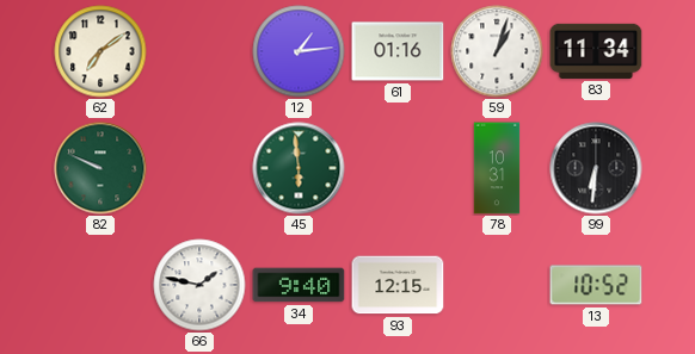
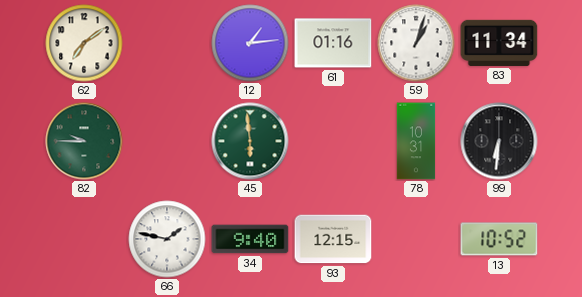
82: 9:49 -> 9:45 (84, 141)
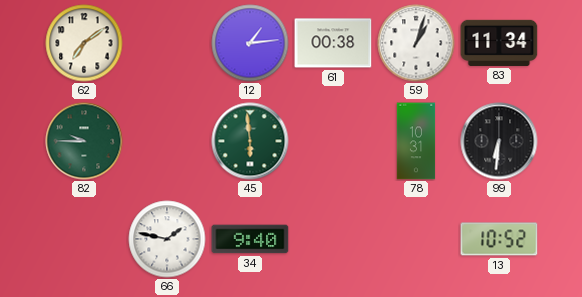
61: 01:16 -> 00:38 (333, 43)
93: 12:15 -> none (333, 239)
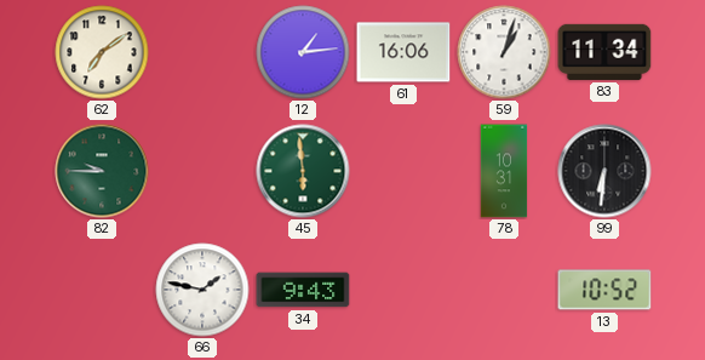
61: 00:38 -> 16:06 (403, 52)
34: 9:40 -> 9:43 (303, 290)
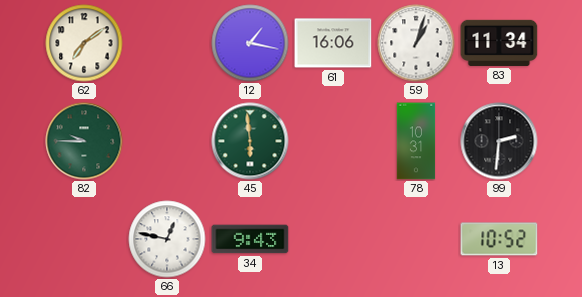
12: 1:14 -> 1:17 (250, 43)
99: 6:31 -> 2:31 (499, 141)
66: 1:47 -> 12:47 (167, 239)
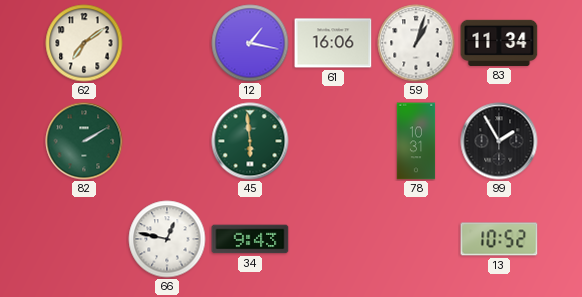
82: 9:45 -> 2:10 (84, 141)
99: 2:31 -> 1:55 (499, 141)
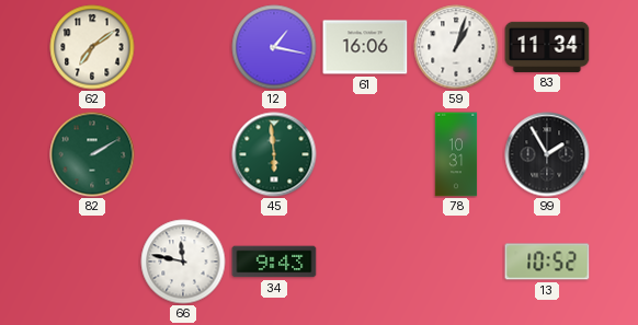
66: 12:47 -> 11:47 (183, 262)
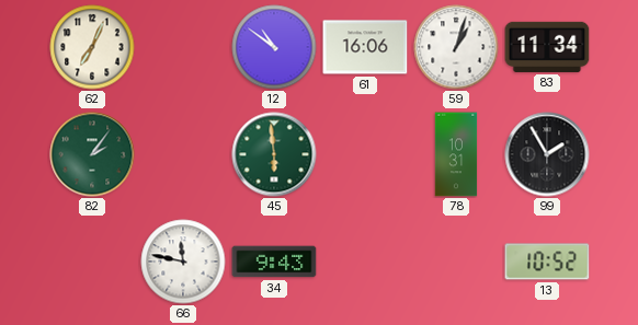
62: 7:09 -> 7:04 (92, 47)
12: 1:17 -> 10:51 (274, 47)
82: 2:10 -> 2:06 (92, 154)
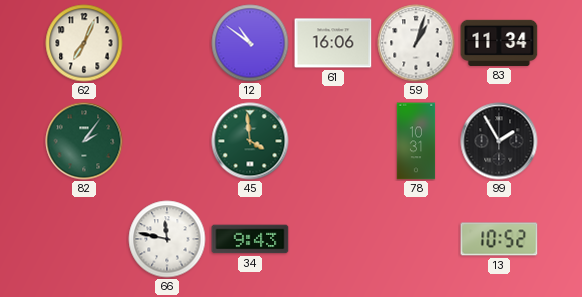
45: 5:59 -> 3:59 (250, 141)
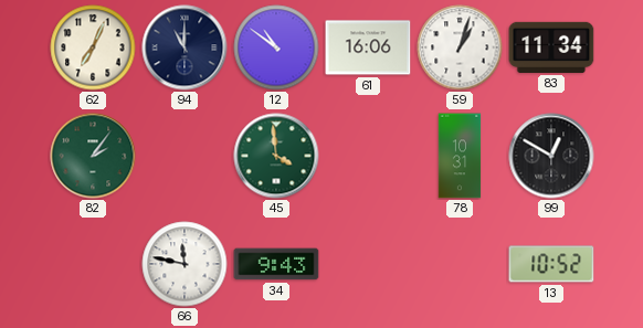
94: none -> 11:00 (185, 47)
99: 1:55 -> 12:50 (551, 156)
